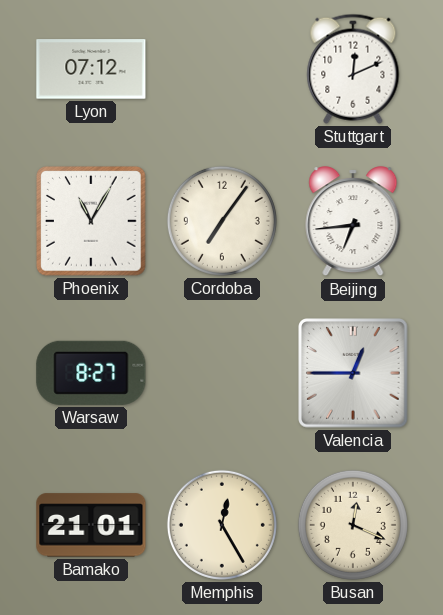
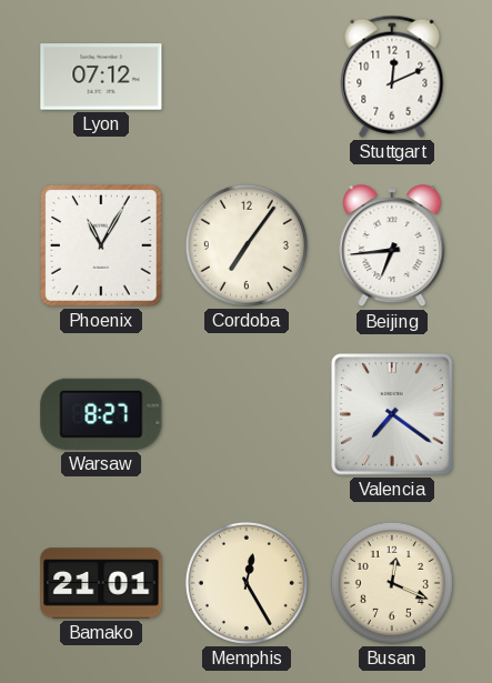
Valencia: 12:45 -> 7:21 (392, 414)
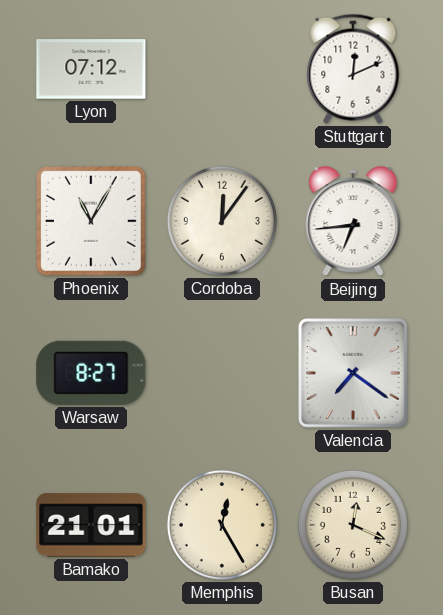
Cordoba: 7:06 -> 12:06 (222, 221)
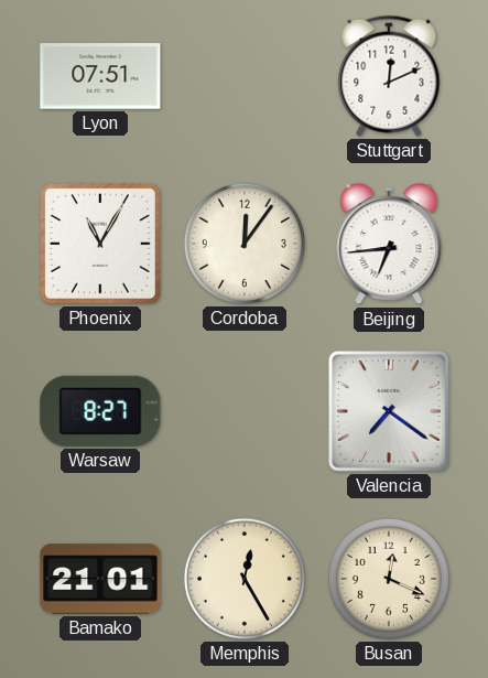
Lyon: 07:12 -> 07:51 (100, 76)
